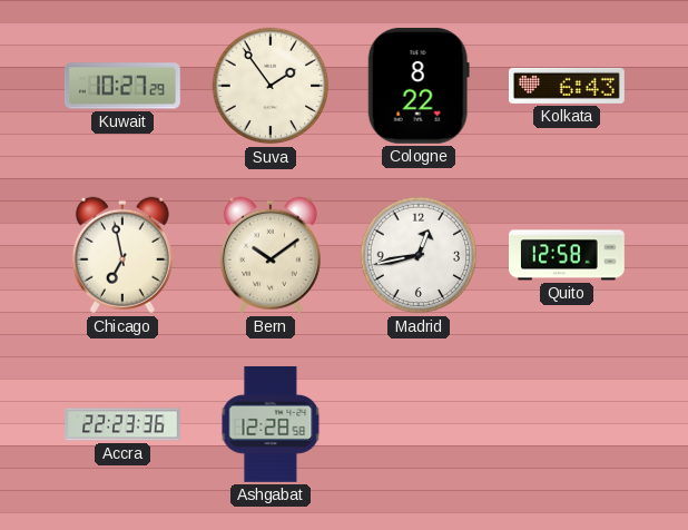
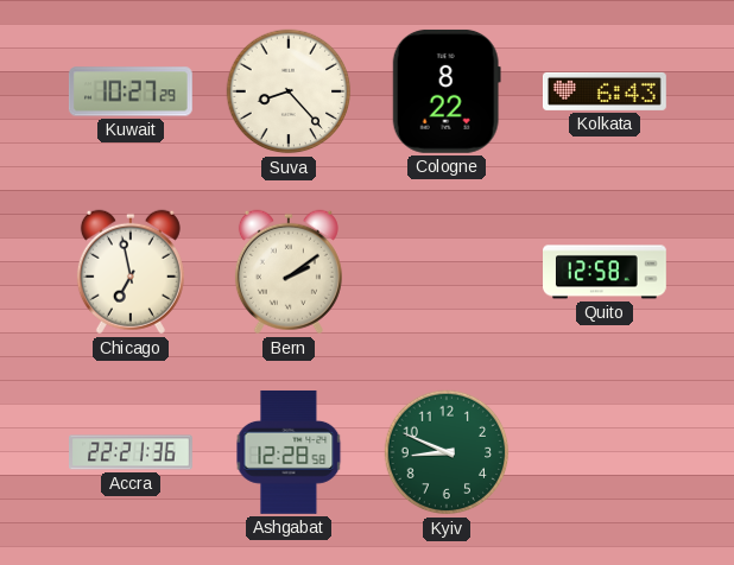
Suva: 1:54 -> 8:23 (289, 91)
Bern: 10:09 -> 2:09 (289, 272)
Madrid: 12:43 -> none (419, 255)
Accra: 22:23 -> 22:21 (132, 452)
Kyiv: none -> 8:49 (447, 452)
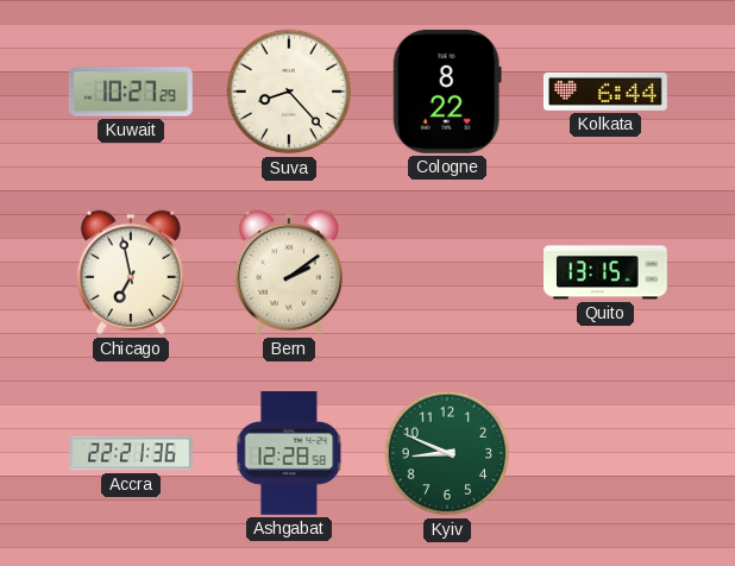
Kolkata: 6:43 -> 6:44 (607, 92)
Quito: 12:58 -> 13:15 (607, 272)
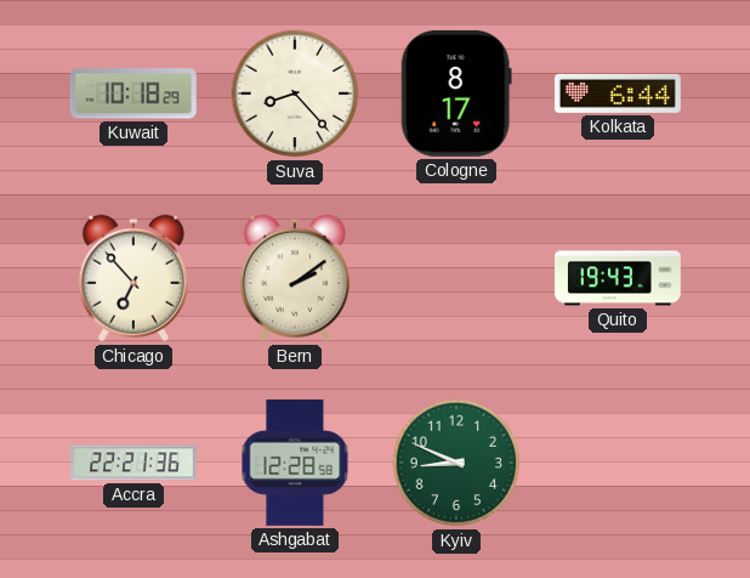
Kuwait: 10:27 -> 10:18 (133, 93)
Cologne: 8:22 -> 8:17 (456, 93)
Chicago: 6:58 -> 6:53 (133, 278)
Quito: 13:15 -> 19:43 (619, 278)
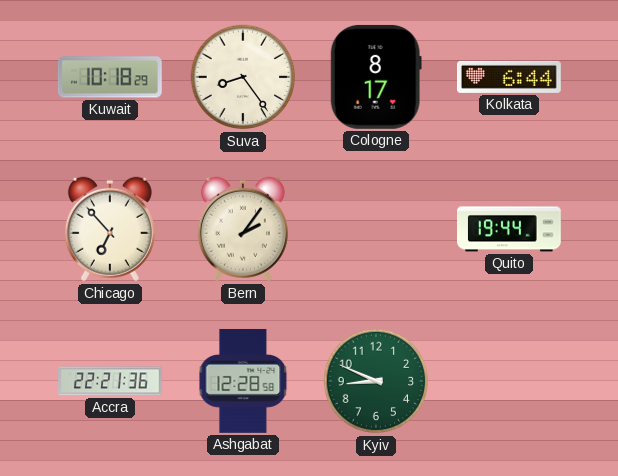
Suva: 8:23 -> 8:24 (243, 77)
Bern: 2:09 -> 2:06 (243, 229)
Quito: 19:43 -> 19:44 (510, 229)
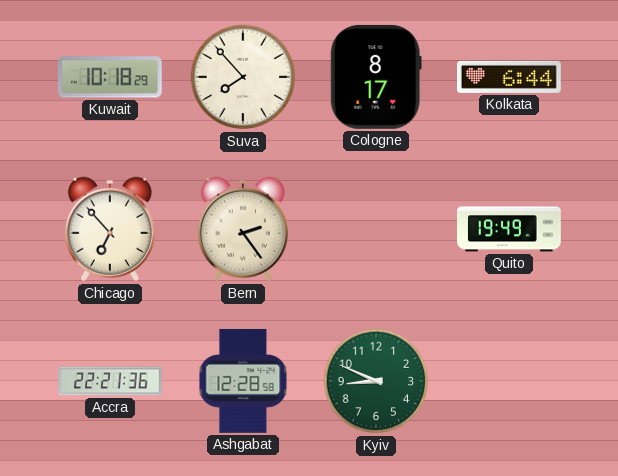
Suva: 8:24 -> 7:53 (243, 77)
Bern: 2:06 -> 2:24 (243, 229)
Quito: 19:44 -> 19:49 (510, 229)
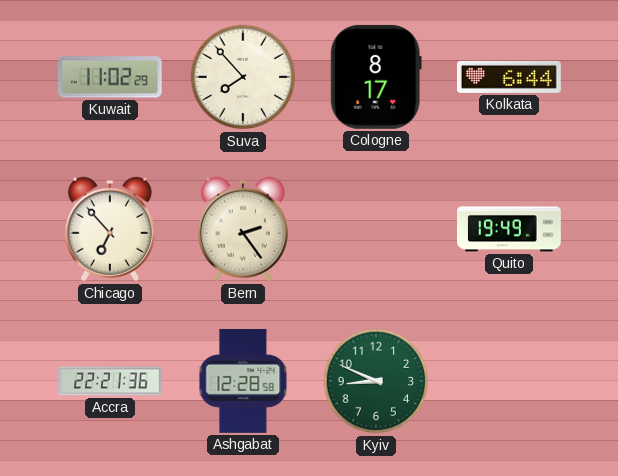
Kuwait: 10:18 -> 11:02 (110, 77)
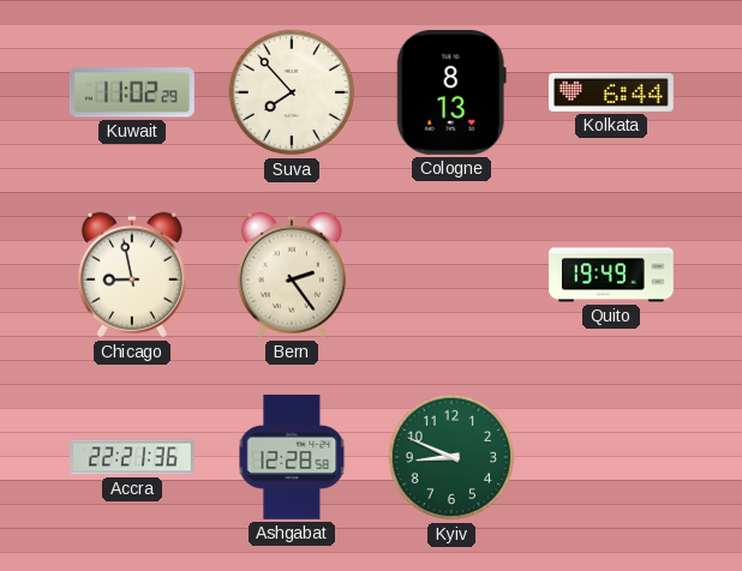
Cologne: 8:17 -> 8:13 (451, 92)
Chicago: 6:53 -> 8:58 (132, 275)
